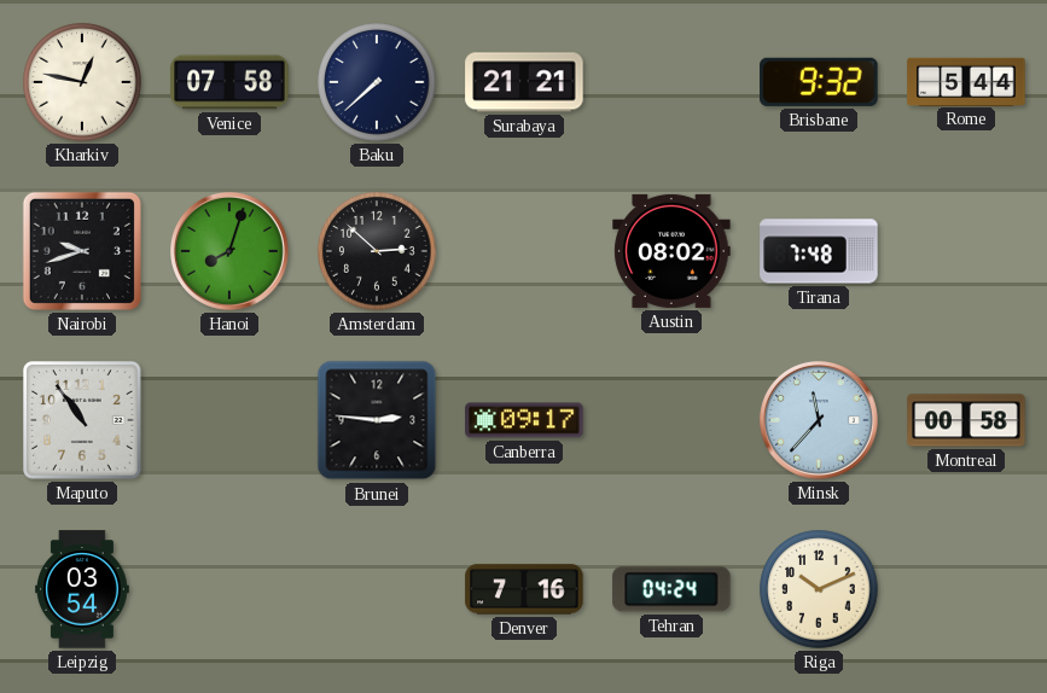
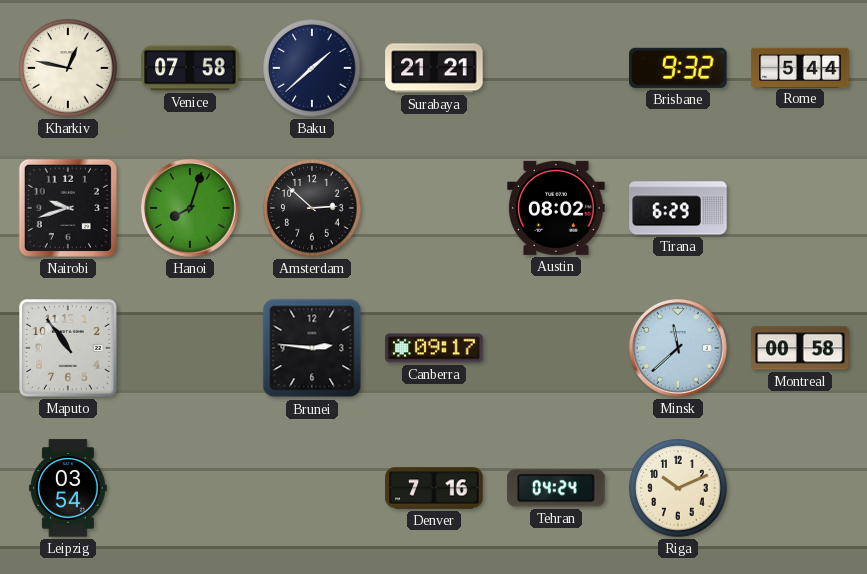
Baku: 7:38 -> 1:38 (312, 68)
Tirana: 7:48 -> 6:29 (678, 208)
Minsk: 11:37 -> 11:38 (678, 348)
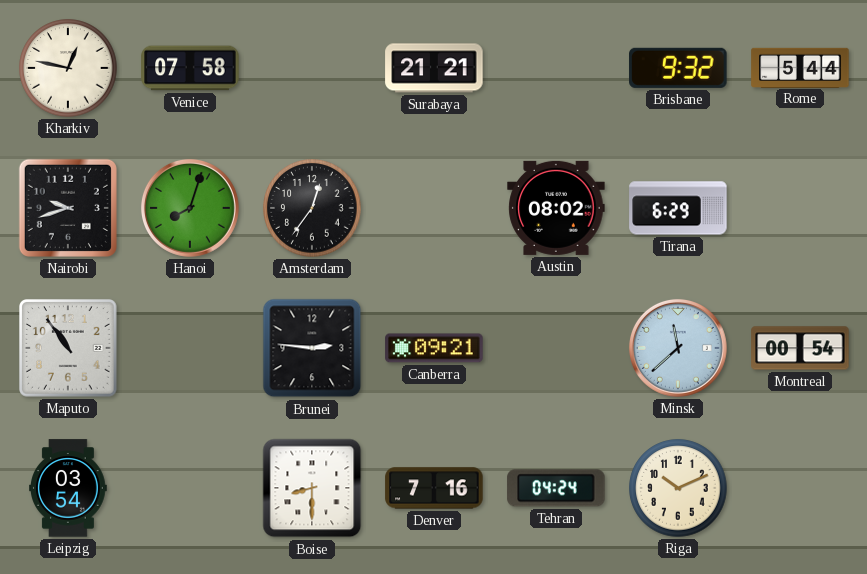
Baku: 1:38 -> none (312, 68)
Amsterdam: 2:52 -> 12:36 (312, 208)
Canberra: 09:17 -> 09:21 (434, 348)
Montreal: 00:58 -> 00:54 (800, 348)
Boise: none -> 8:30 (312, 488)
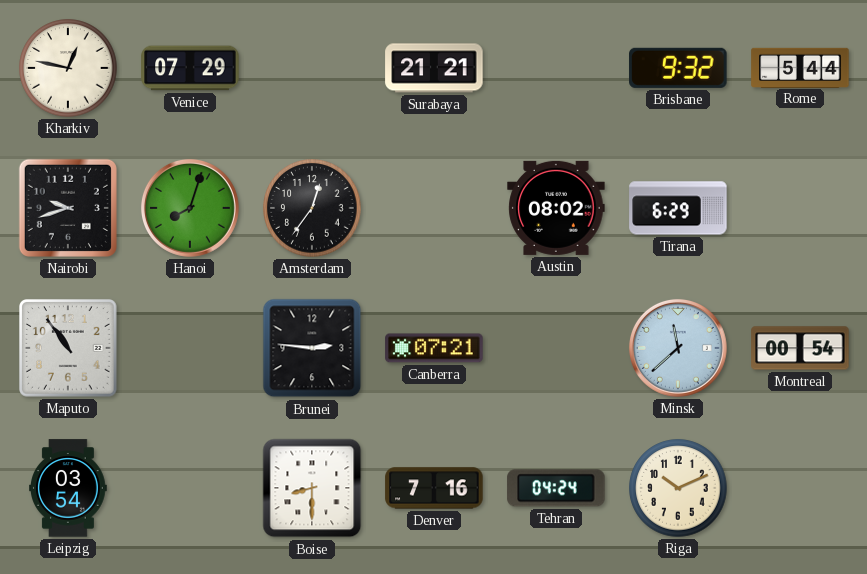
Venice: 07:58 -> 07:29 (190, 68)
Canberra: 09:21 -> 07:21 (434, 348)
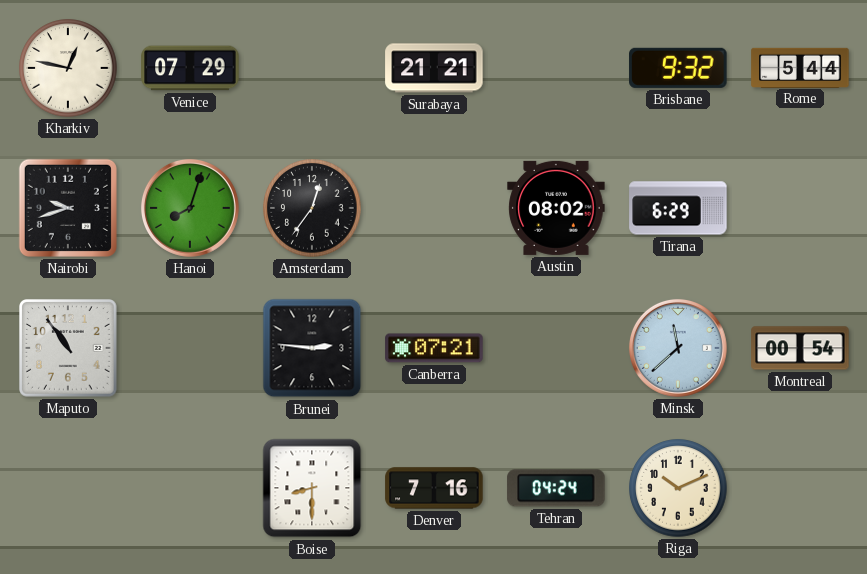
Leipzig: 03:54 -> none (69, 488)
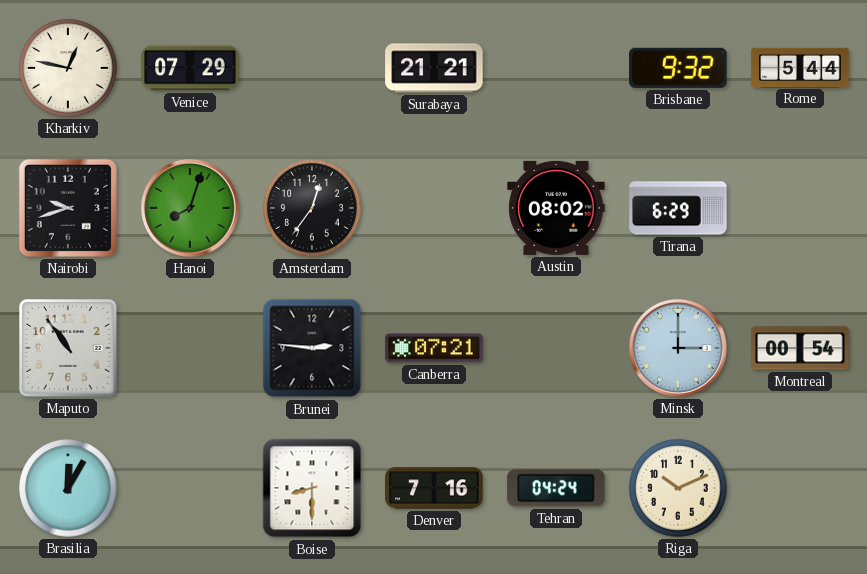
Minsk: 11:38 -> 3:00 (678, 348)
Brasilia: none -> 12:05 (68, 488)
